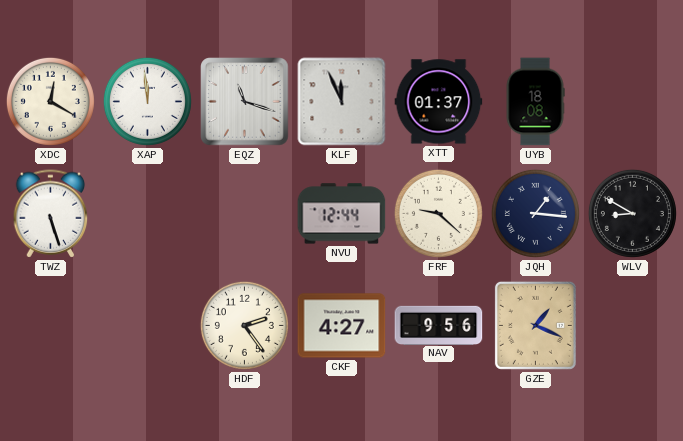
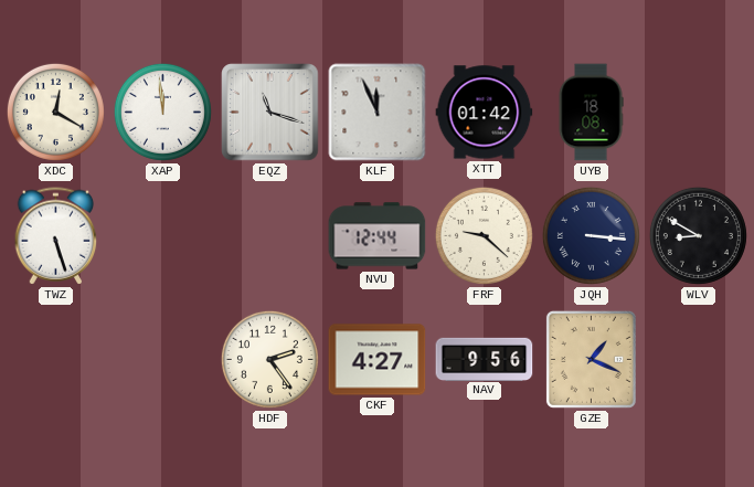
XTT: 01:37 -> 01:42 (485, 113)
JQH: 1:16 -> 3:16 (591, 235)
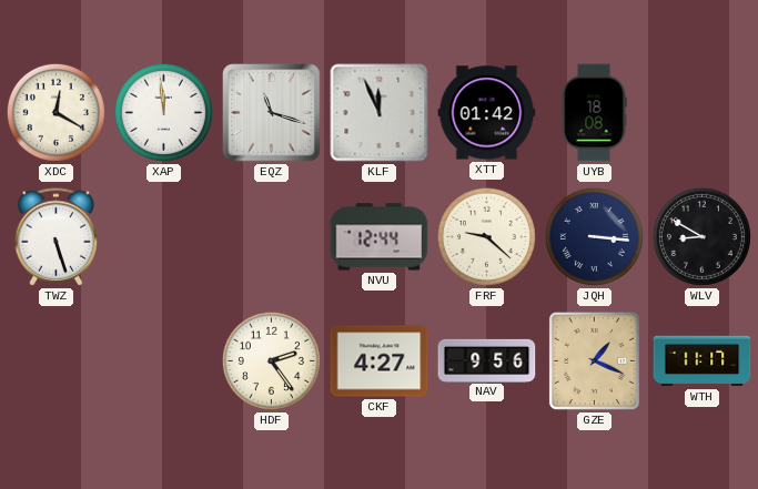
WTH: none -> 11:17 (703, 361)
